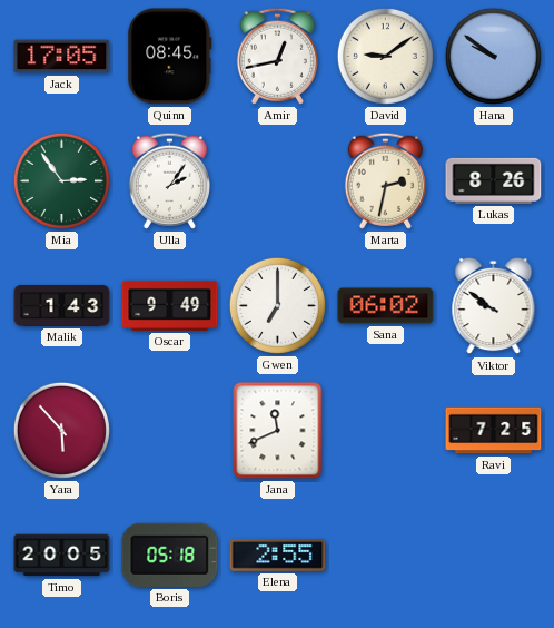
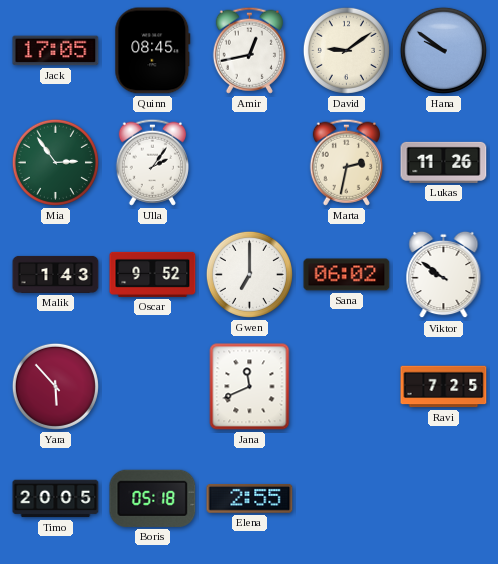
Lukas: 8:26 -> 11:26 (444, 162)
Oscar: 9:49 -> 9:52 (153, 274)
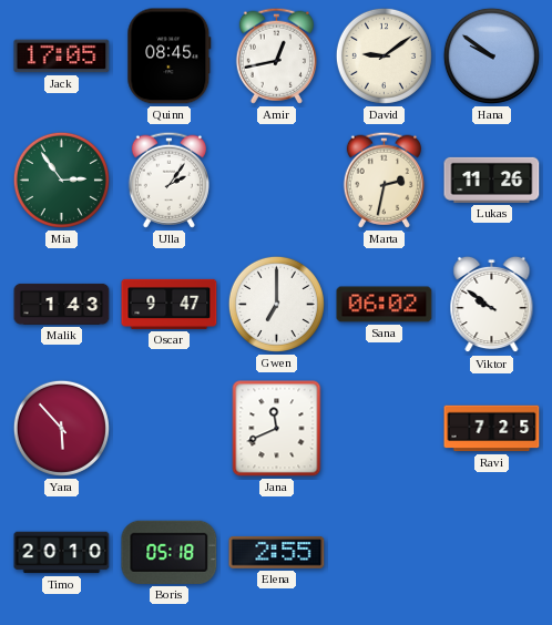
Oscar: 9:52 -> 9:47 (170, 304)
Timo: 20:05 -> 20:10 (62, 553)
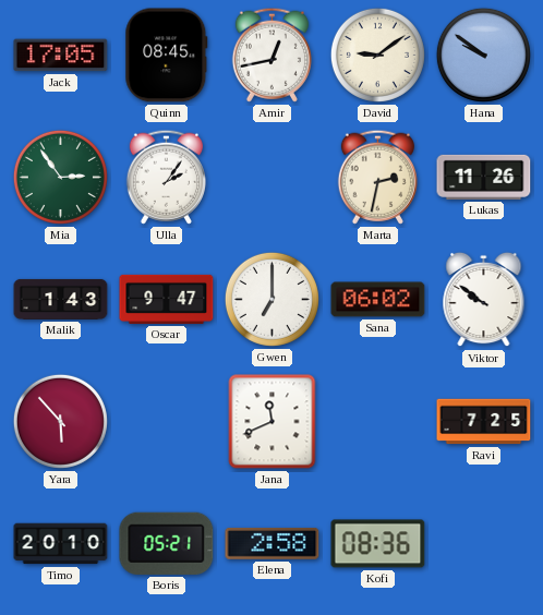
Boris: 05:18 -> 05:21 (167, 543)
Elena: 2:55 -> 2:58 (273, 544)
Kofi: none -> 08:36 (378, 544)
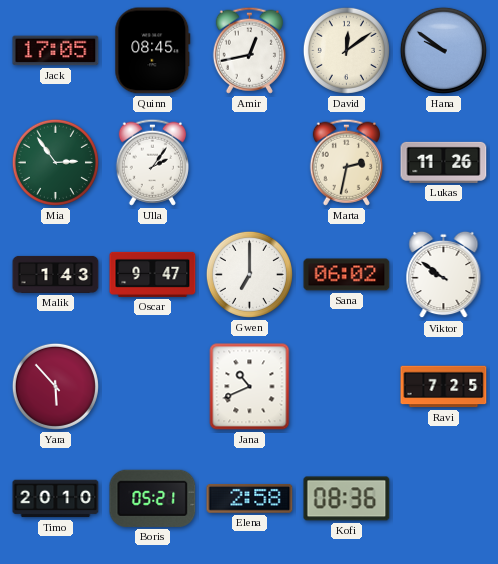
David: 9:09 -> 12:09 (346, 50)
Jana: 11:41 -> 10:41 (250, 387)
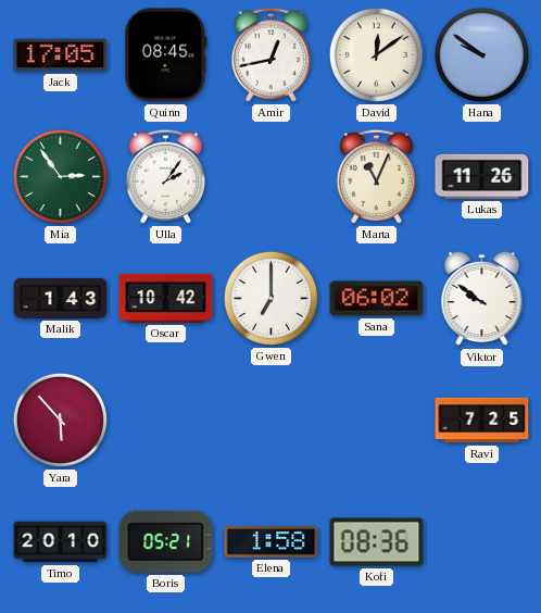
Marta: 2:32 -> 11:04 (376, 176)
Oscar: 9:47 -> 10:42 (166, 298)
Jana: 10:41 -> none (250, 387)
Elena: 2:58 -> 1:58 (272, 542)
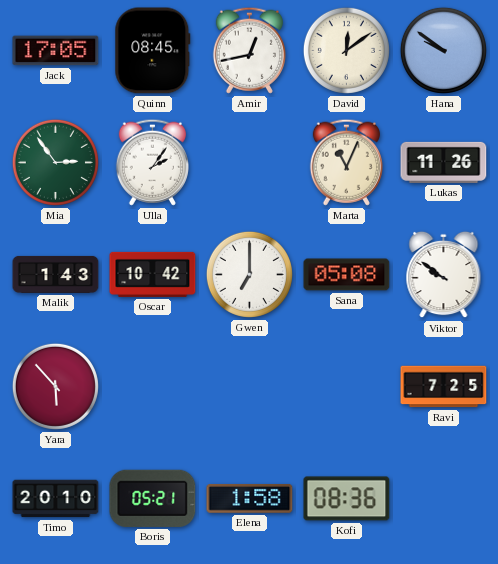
Sana: 06:02 -> 05:08 (347, 275)
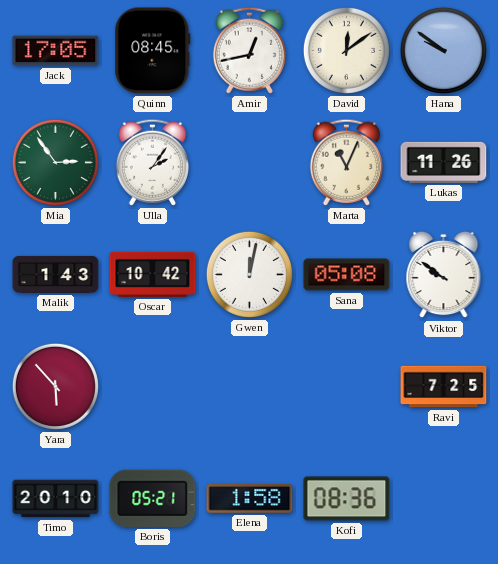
Gwen: 7:00 -> 12:02 (249, 274)
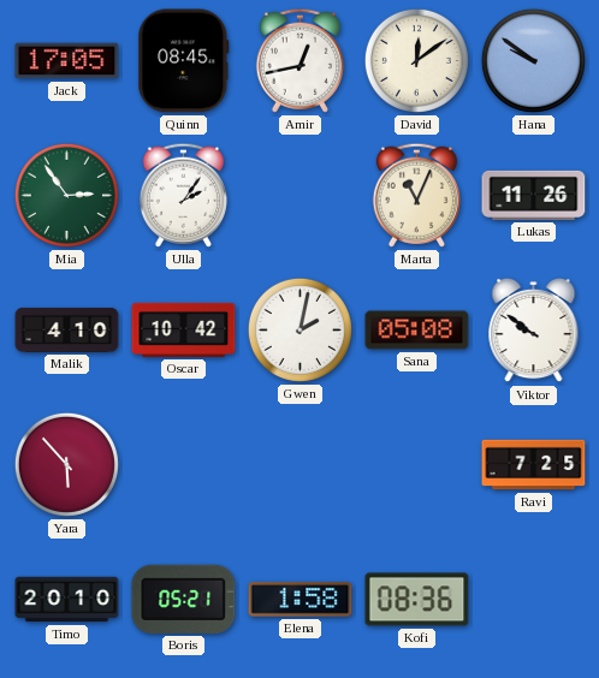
Malik: 1:43 -> 4:10 (67, 329)
Gwen: 12:02 -> 2:02 (299, 329)
